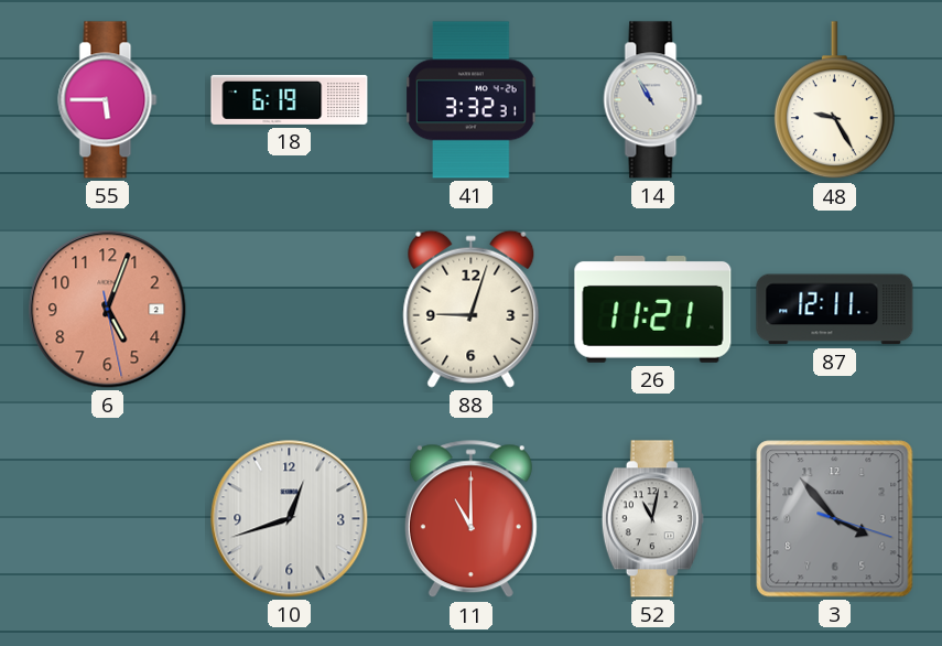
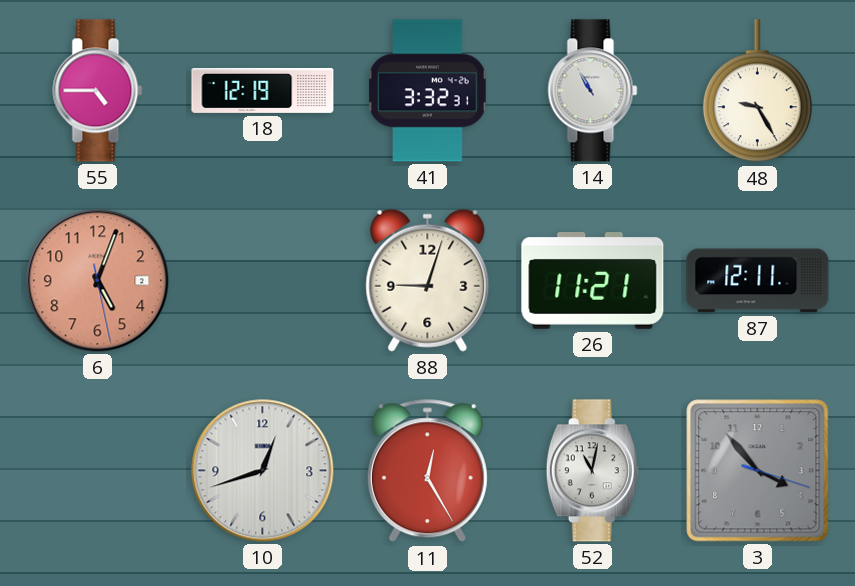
55: 5:45 -> 4:45 (98, 91)
18: 6:19 -> 12:19 (263, 90)
11: 11:00 -> 12:25 (427, 471)
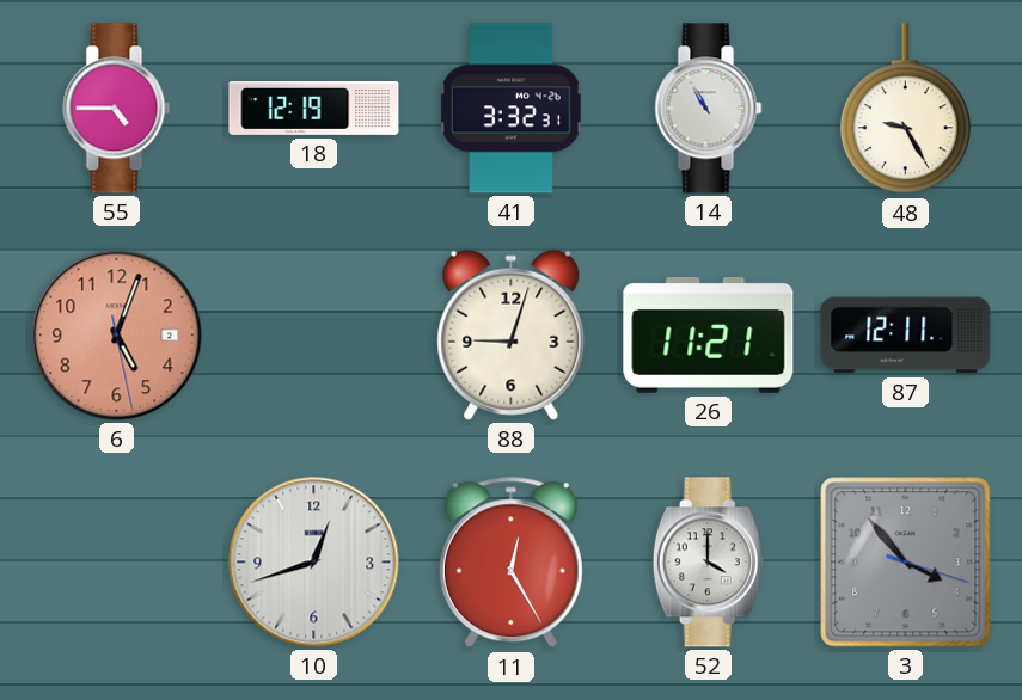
52: 11:02 -> 4:00 (708, 563)
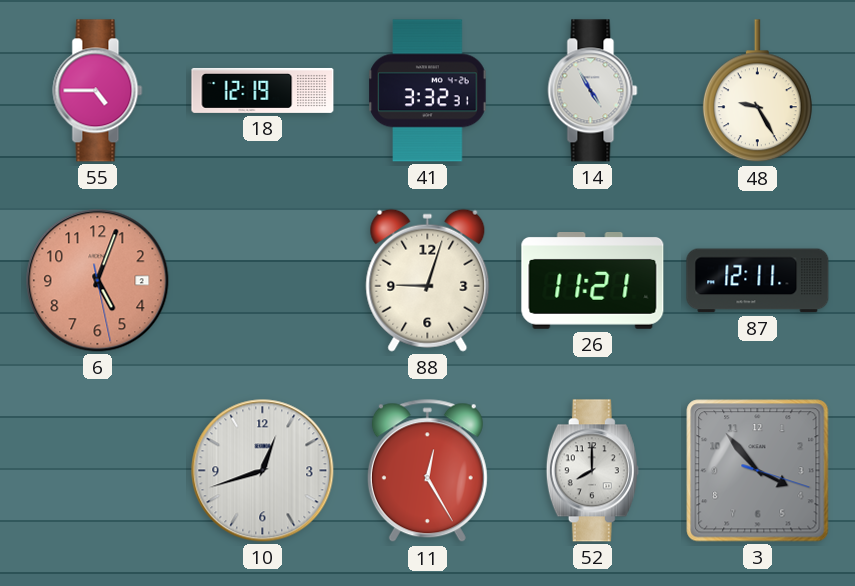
14: 10:55 -> 4:55 (593, 91)
52: 4:00 -> 8:00 (592, 471)
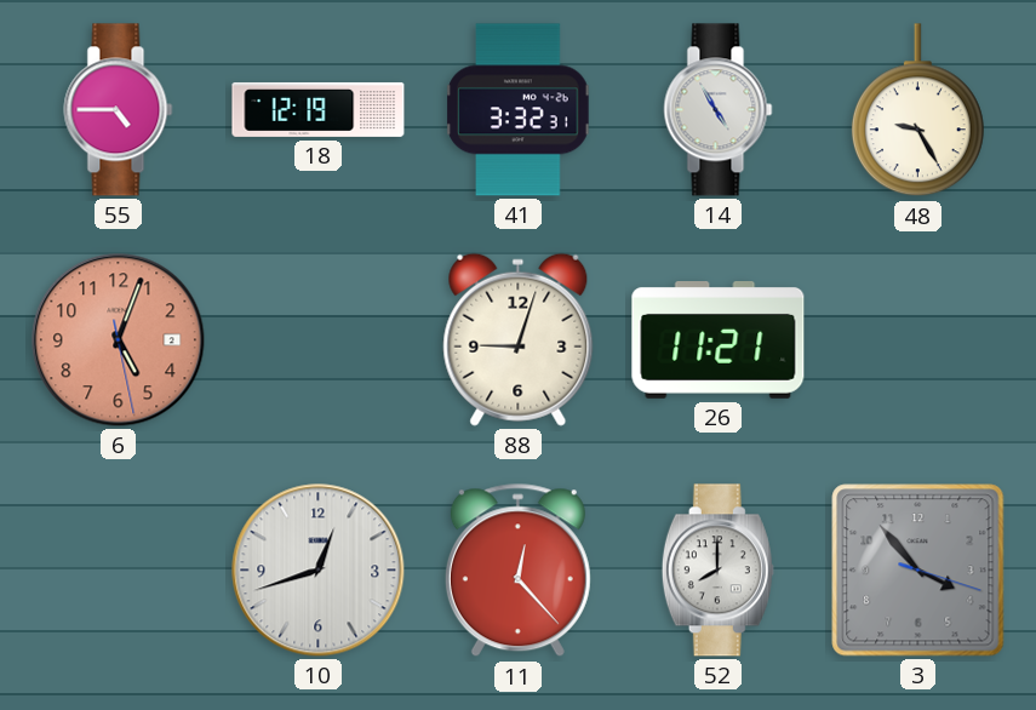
87: 12:11 -> none (758, 281)
11: 12:25 -> 12:23 (517, 571)
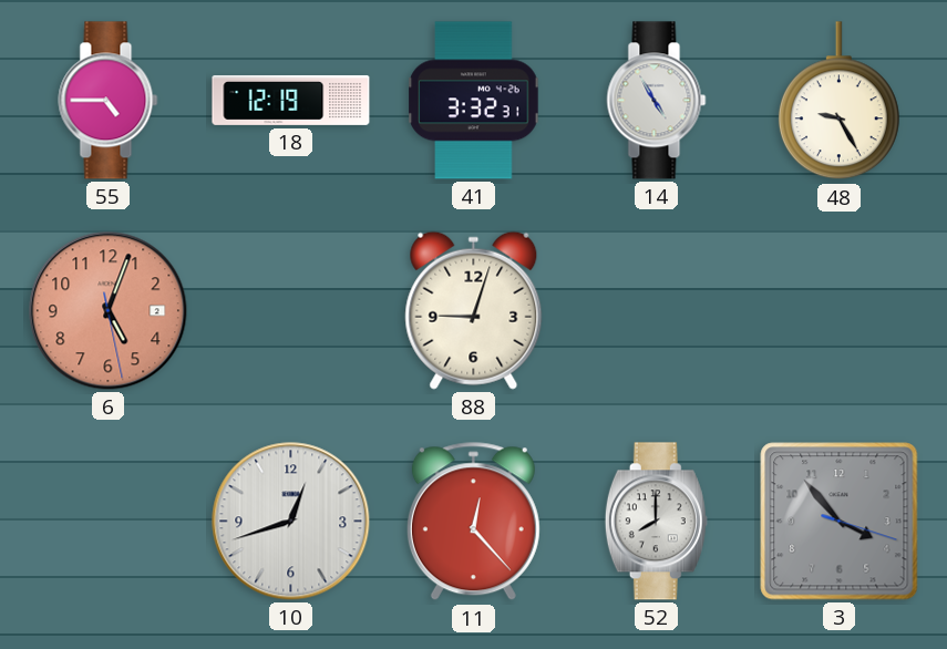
26: 11:21 -> none (719, 340)
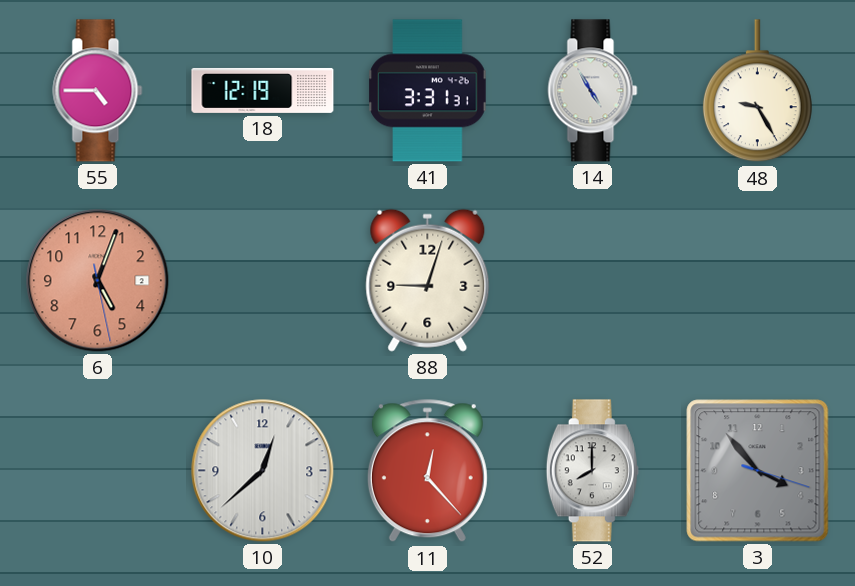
41: 3:32 -> 3:31 (428, 91)
10: 12:42 -> 12:38 (263, 471)
